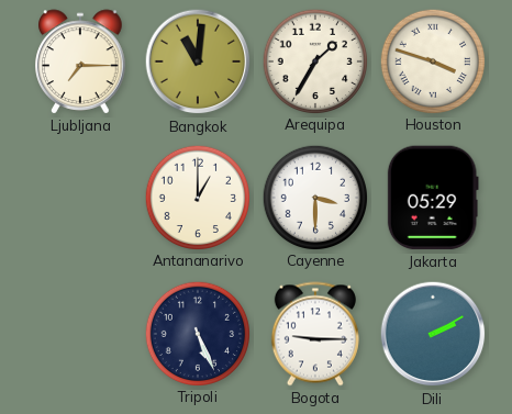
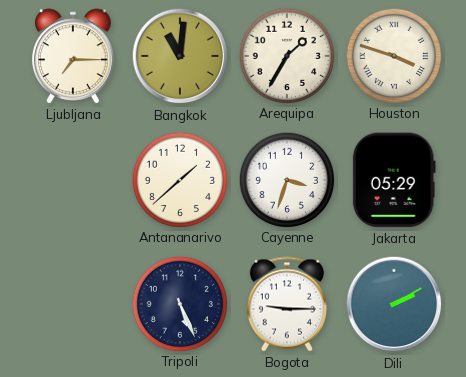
Antananarivo: 1:00 -> 1:38 (179, 179)
Cayenne: 3:30 -> 3:33 (286, 179)
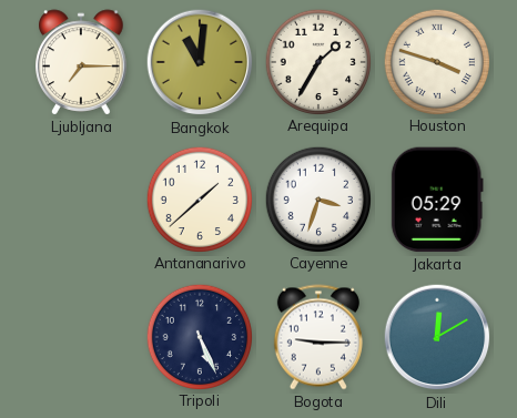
Dili: 2:10 -> 12:10 (437, 337)
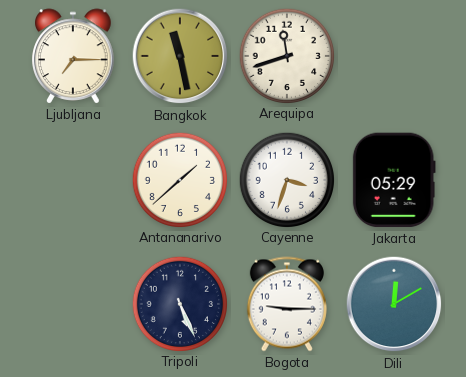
Bangkok: 11:01 -> 11:28 (180, 56)
Arequipa: 1:35 -> 11:42 (286, 55)
Houston: 3:48 -> none (436, 61)
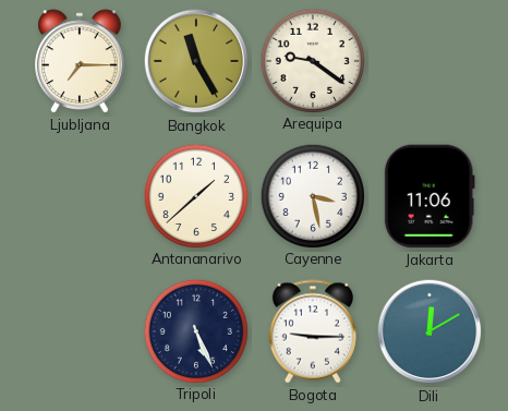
Bangkok: 11:28 -> 11:25 (196, 61)
Arequipa: 11:42 -> 9:21 (312, 60)
Cayenne: 3:33 -> 3:28 (312, 195)
Jakarta: 05:29 -> 11:06 (430, 196)
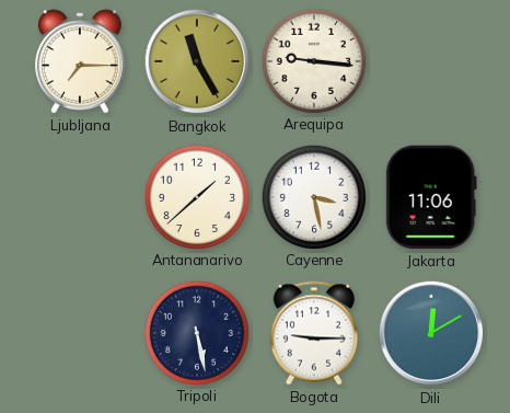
Arequipa: 9:21 -> 9:16 (313, 60)
Tripoli: 5:26 -> 5:28 (196, 332)
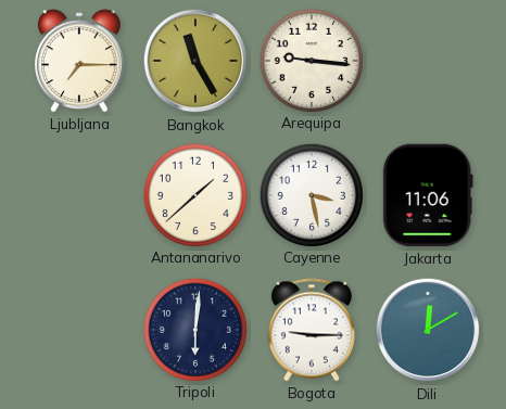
Tripoli: 5:28 -> 6:01 (194, 329)
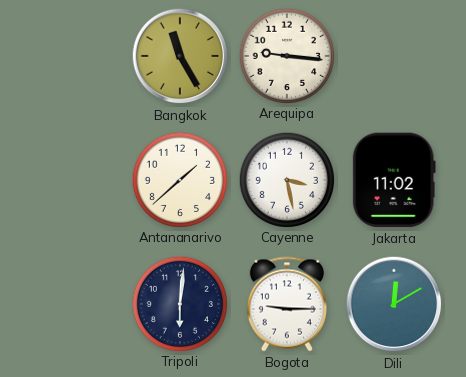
Ljubljana: 7:15 -> none (79, 61)
Jakarta: 11:06 -> 11:02 (394, 180)
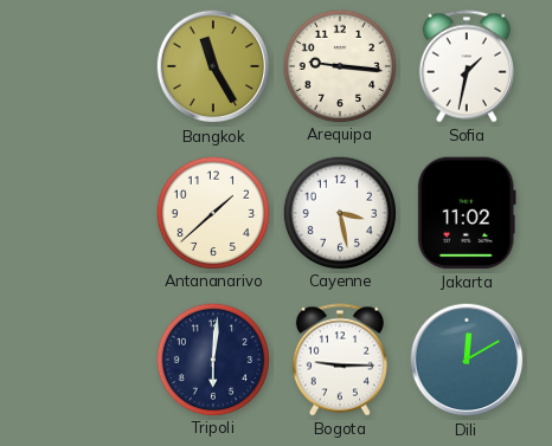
Sofia: none -> 1:32 (467, 66)
